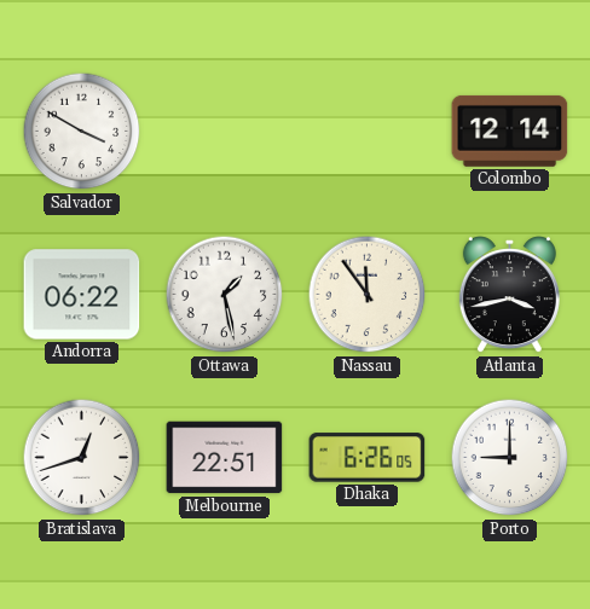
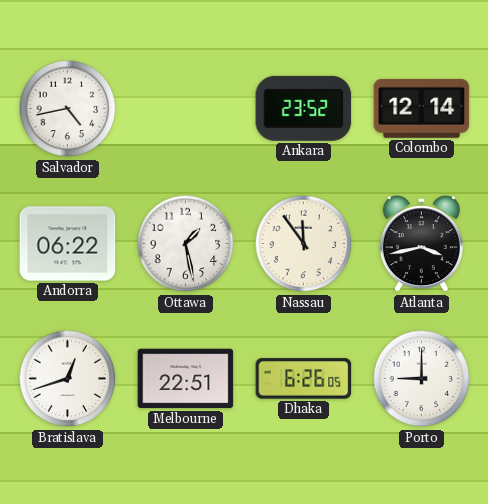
Salvador: 3:50 -> 4:43 (68, 109)
Ankara: none -> 23:52 (304, 108)
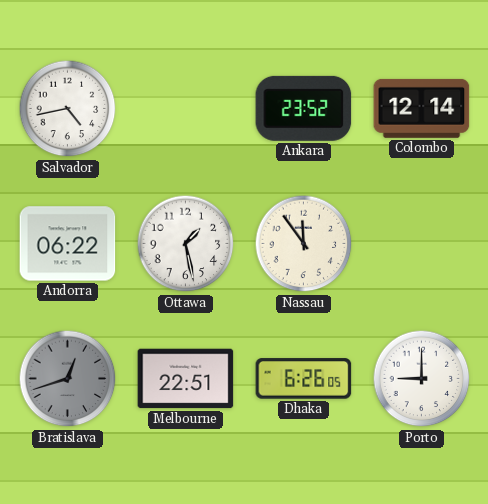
Atlanta: 3:43 -> none (421, 244)
Bratislava dial: white -> grey (68, 379)
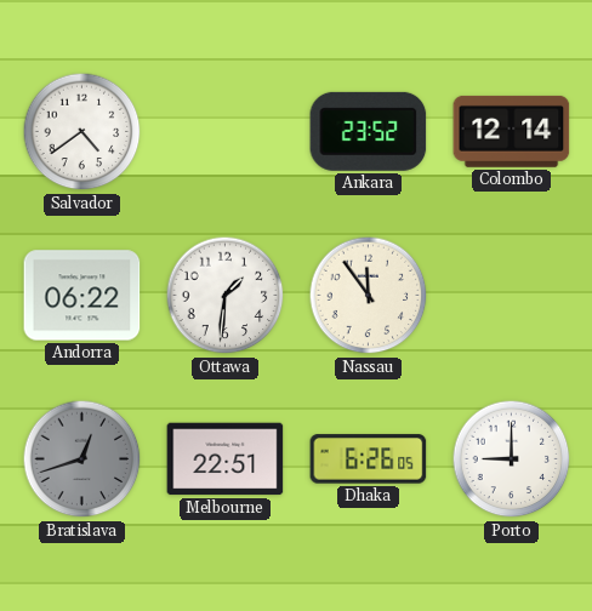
Salvador: 4:43 -> 4:39 (82, 132)
Ottawa: 1:28 -> 1:31 (226, 296)
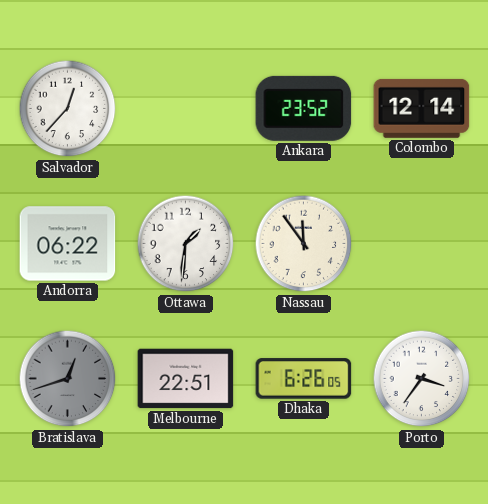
Salvador: 4:39 -> 12:37 (68, 109)
Porto: 9:00 -> 3:36 (422, 379)
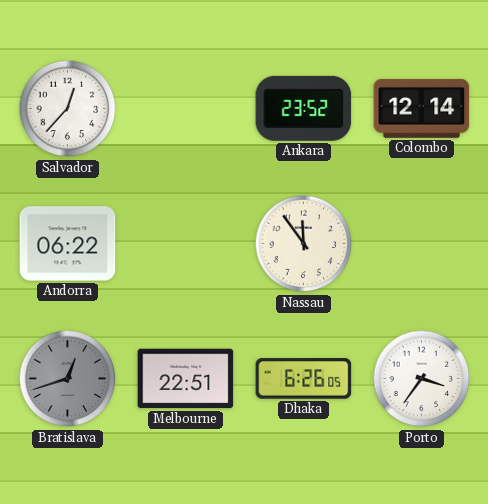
Ottawa: 1:31 -> none (186, 244)
